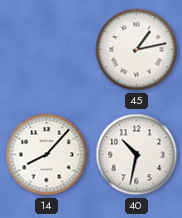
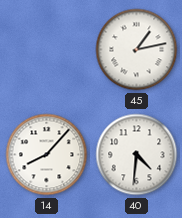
40: 10:32 -> 4:31 (137, 155)
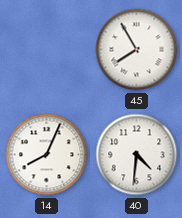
45: 1:13 -> 7:55 (137, 50)
14: 8:07 -> 8:04 (47, 155)
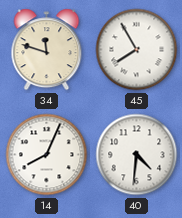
34: none -> 11:48 (47, 50)
